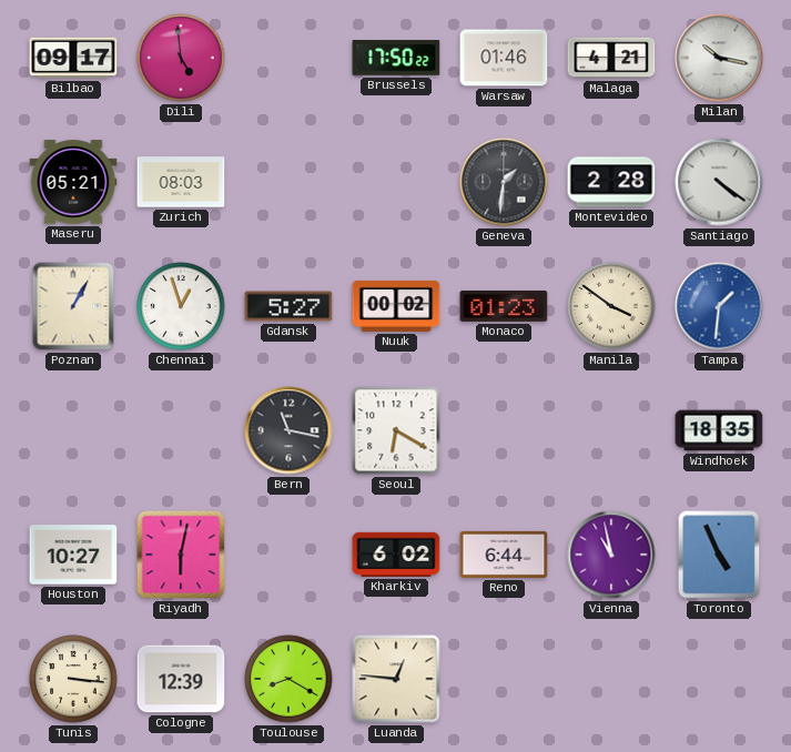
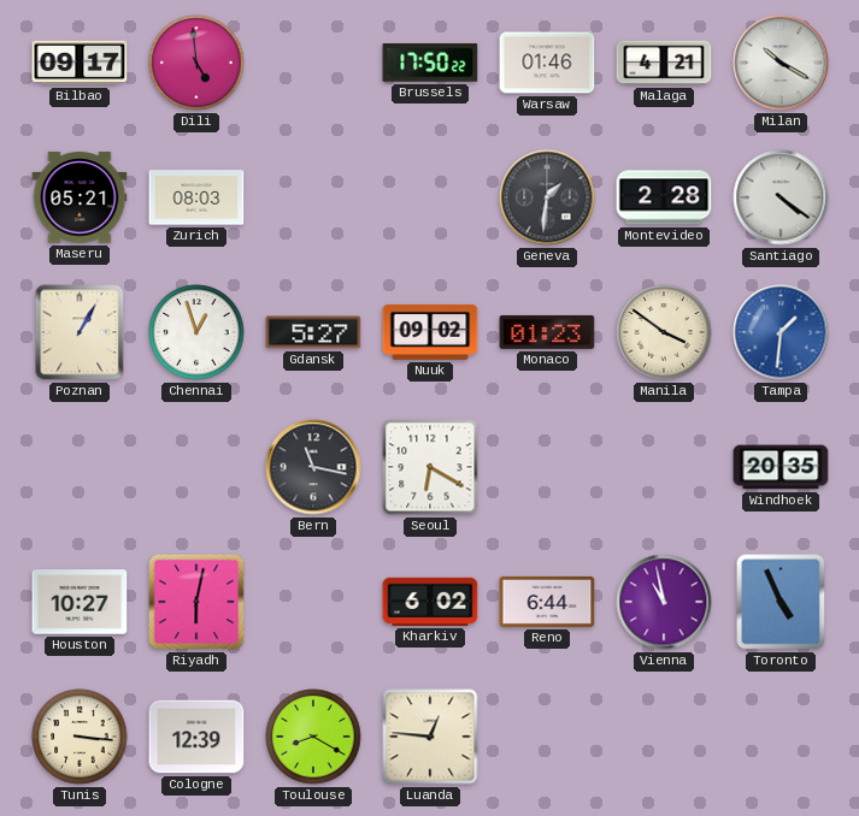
Milan: 10:17 -> 10:20 (781, 63)
Nuuk: 00:02 -> 09:02 (430, 332)
Windhoek: 18:35 -> 20:35 (781, 467)
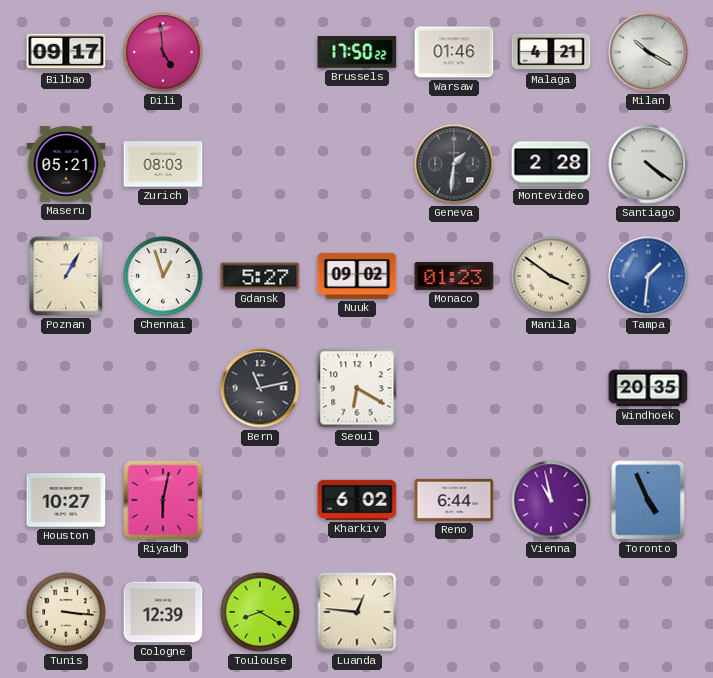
Bern: 11:17 -> 11:13 (260, 388)
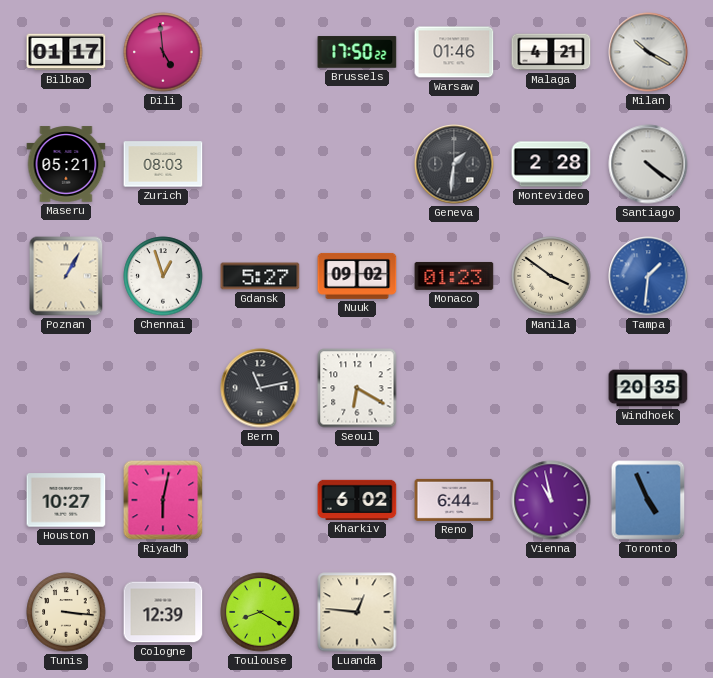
Bilbao: 09:17 -> 01:17 (66, 52)
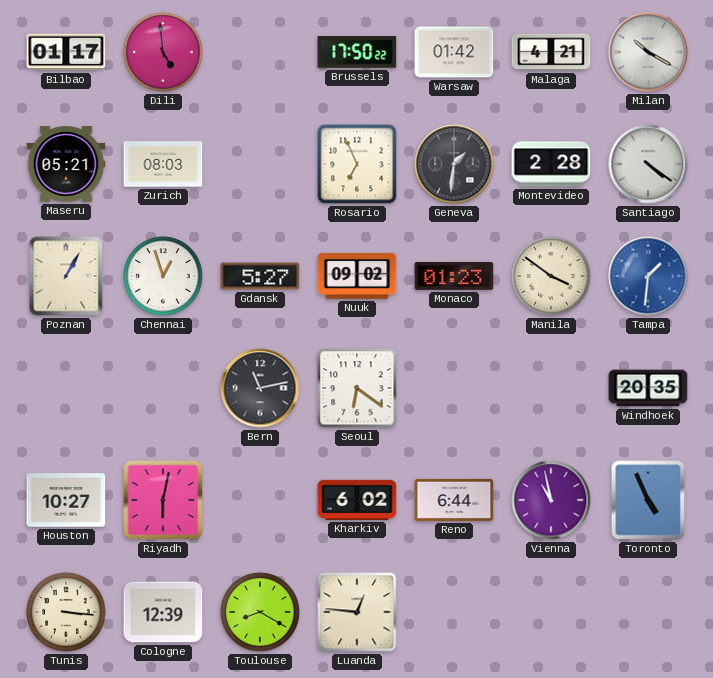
Warsaw: 01:46 -> 01:42 (454, 52)
Rosario: none -> 6:56 (357, 164)
Seoul: 6:20 -> 6:21 (357, 388)
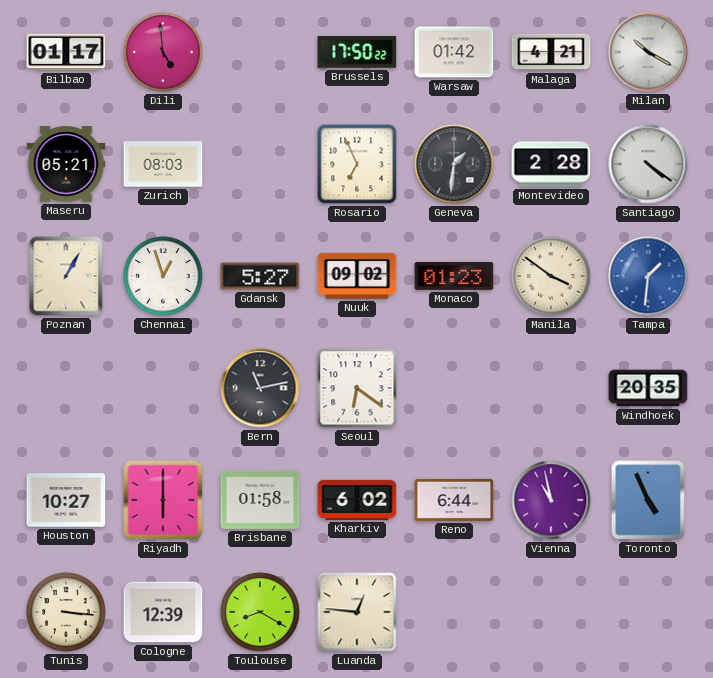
Riyadh: 6:02 -> 6:00 (163, 500)
Brisbane: none -> 01:58 (260, 500)
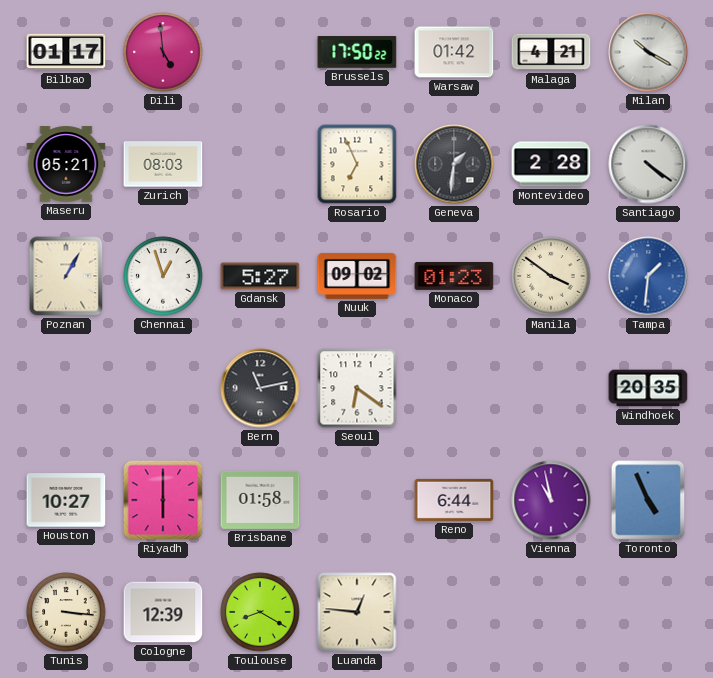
Kharkiv: 6:02 -> none (357, 500)
